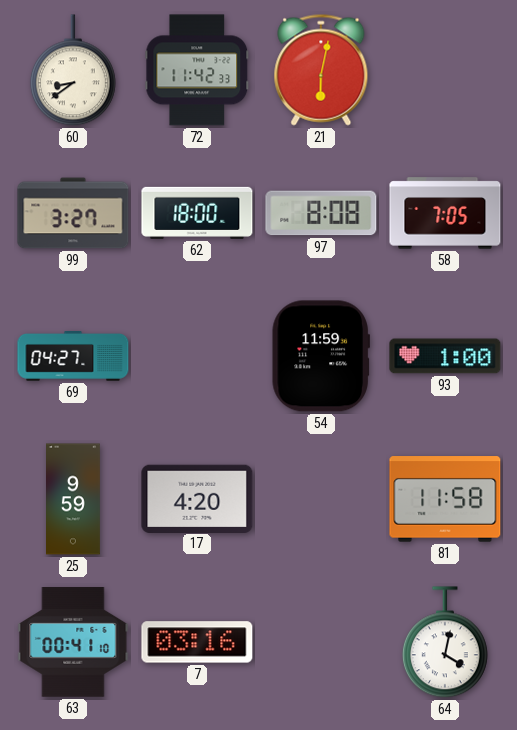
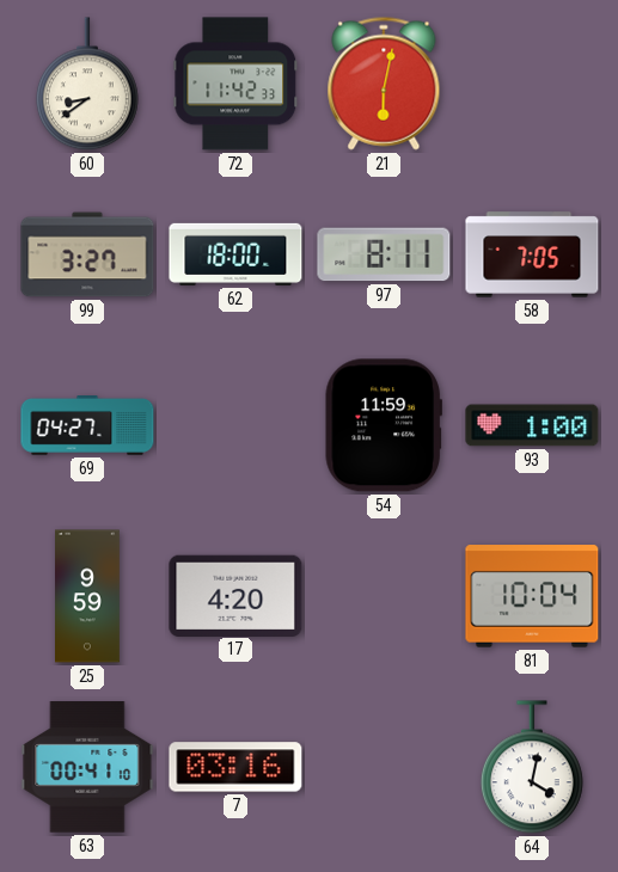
97: 8:08 -> 8:11 (384, 254)
81: 11:58 -> 10:04 (532, 596)
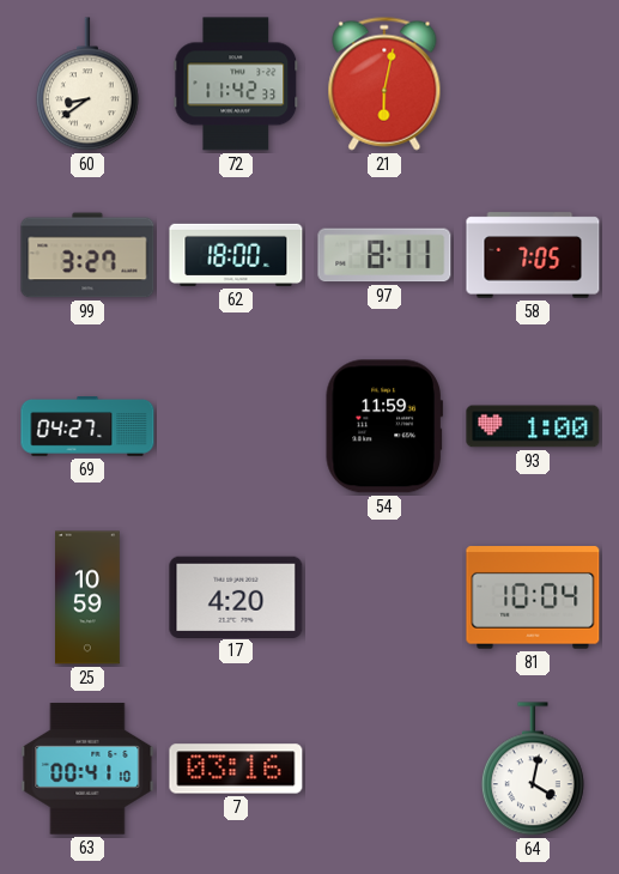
25: 9:59 -> 10:59 (89, 597)
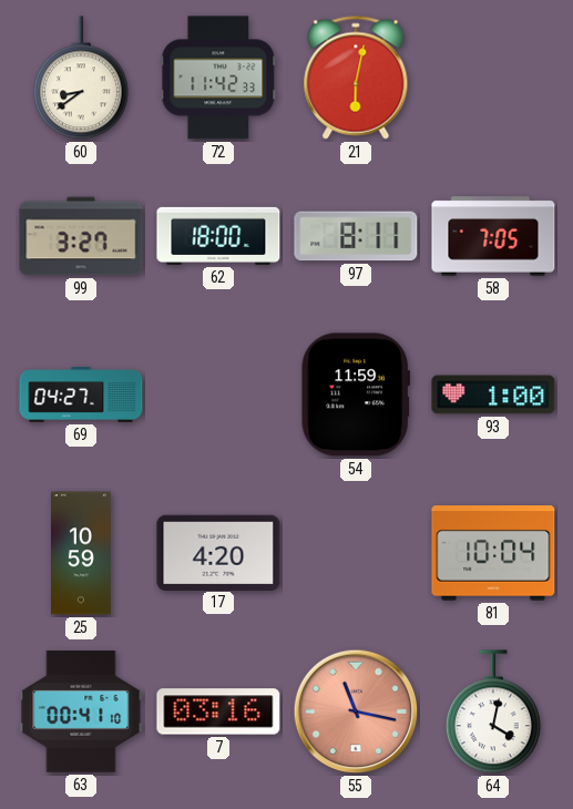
55: none -> 11:17 (356, 711)
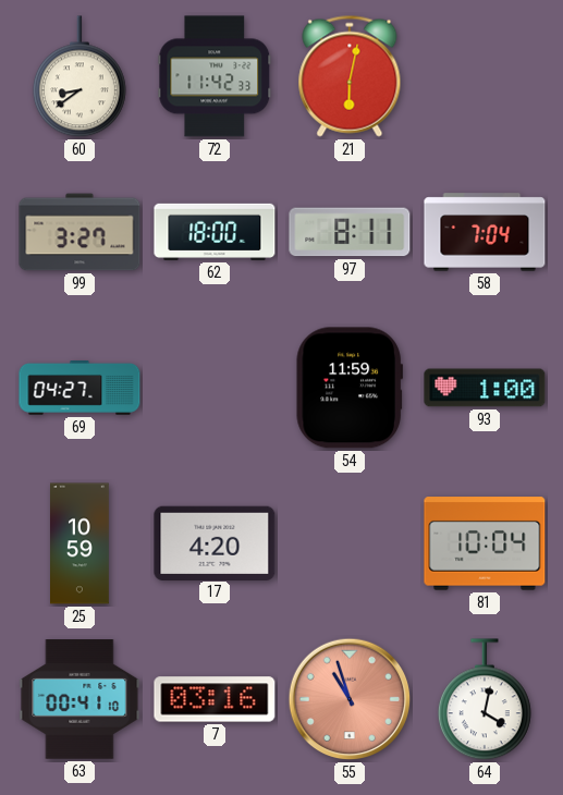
58: 7:05 -> 7:04 (485, 232)
55: 11:17 -> 10:57 (350, 699)
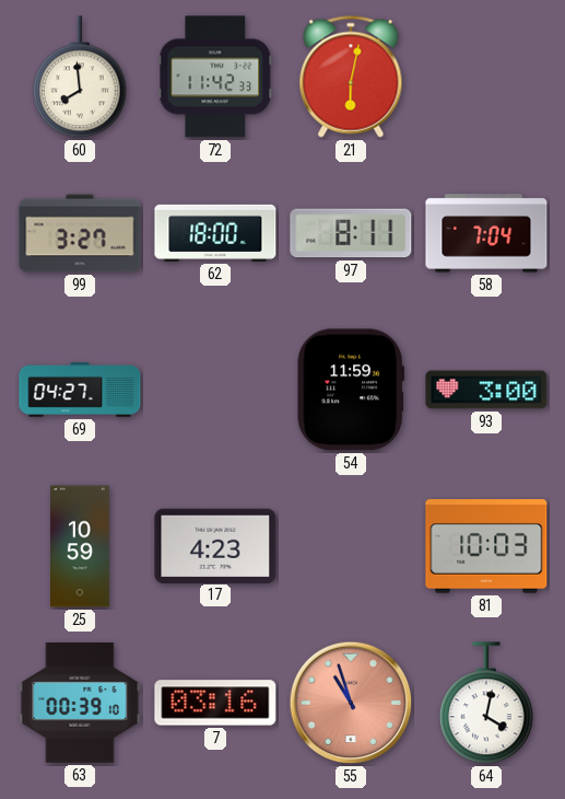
60: 8:39 -> 7:59 (80, 78)
93: 1:00 -> 3:00 (486, 390)
17: 4:20 -> 4:23 (215, 545)
81: 10:04 -> 10:03 (486, 546)
63: 00:41 -> 00:39 (80, 703)
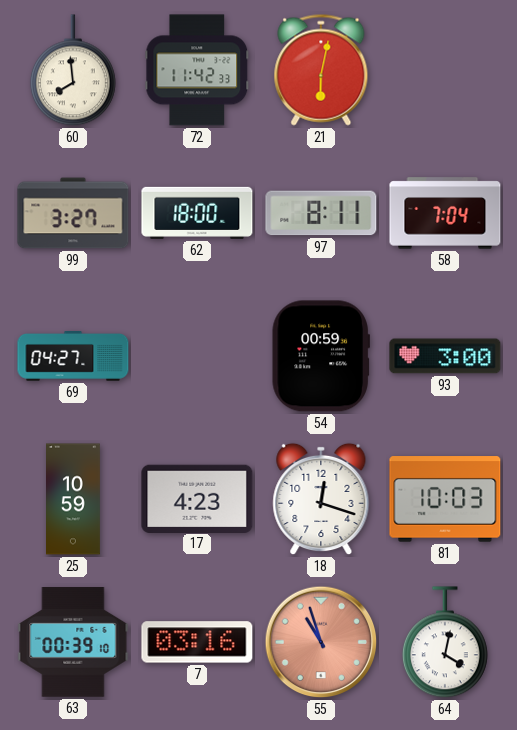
54: 11:59 -> 00:59 (321, 356)
18: none -> 12:18 (321, 499)
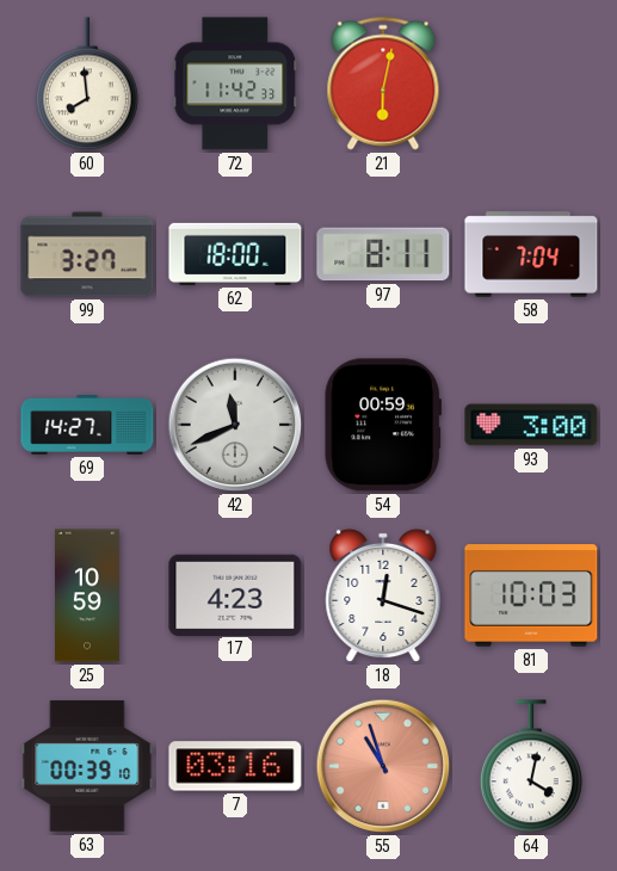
69: 04:27 -> 14:27 (87, 426)
42: none -> 11:41 (235, 425)
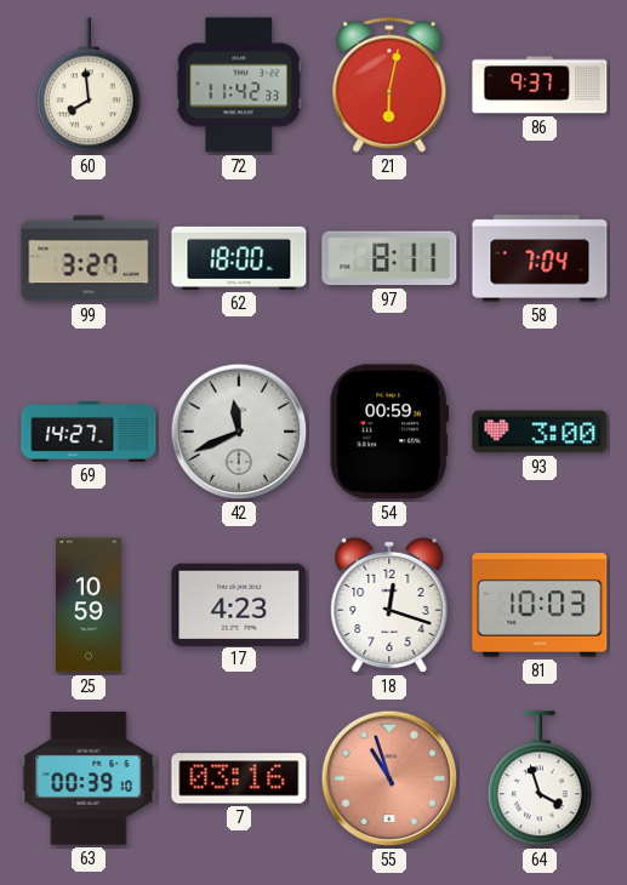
86: none -> 9:37 (540, 85)
64: 4:02 -> 3:57 (540, 780)
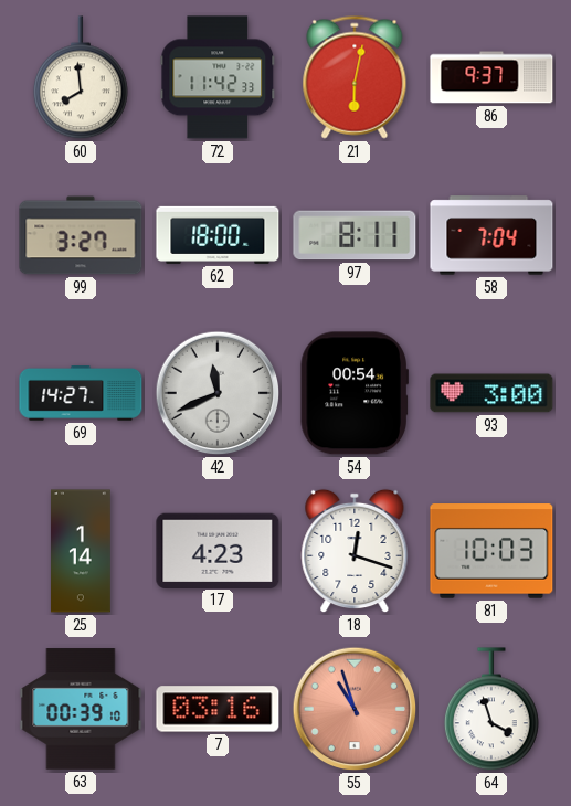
54: 00:59 -> 00:54 (355, 393)
25: 10:59 -> 1:14 (82, 551)
